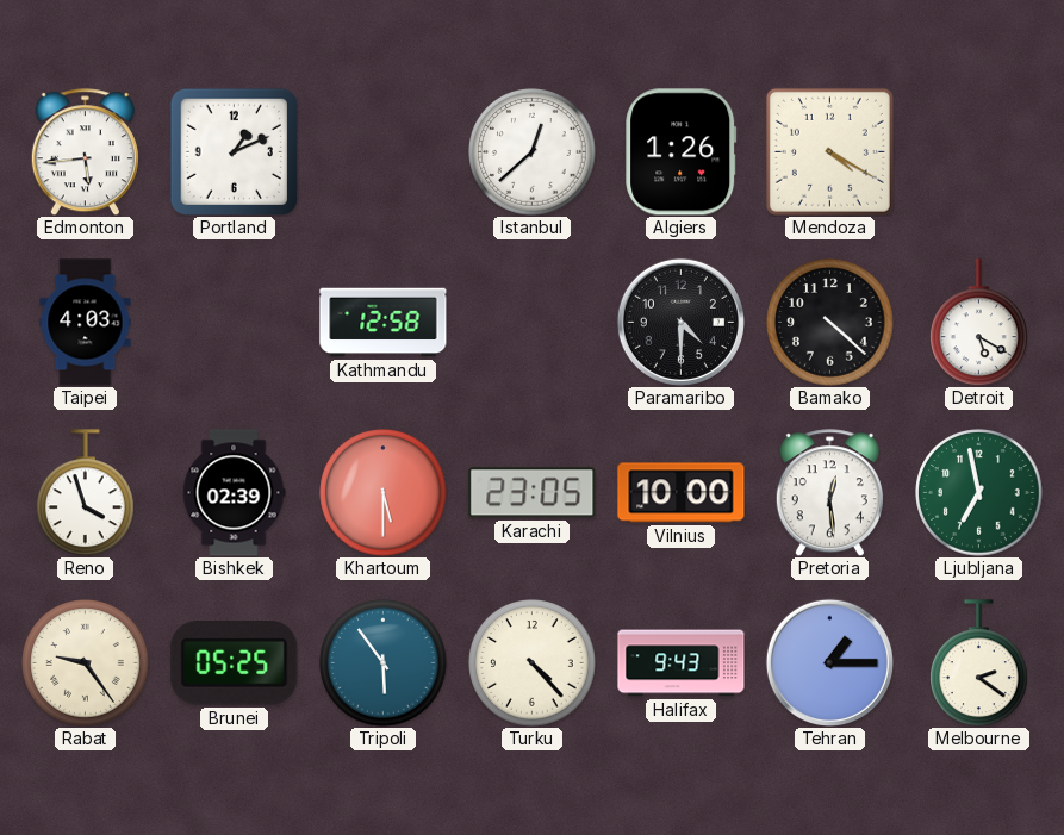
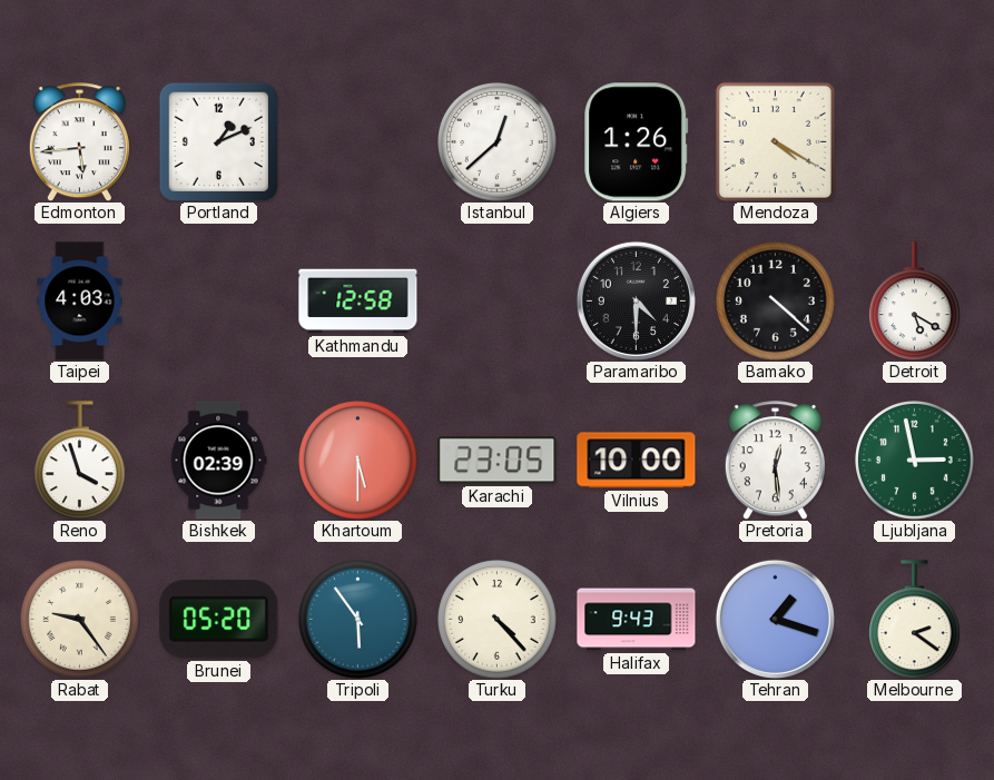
Ljubljana: 6:58 -> 2:58 (915, 461)
Brunei: 05:25 -> 05:20 (219, 620)
Tehran: 1:15 -> 1:18 (775, 619)
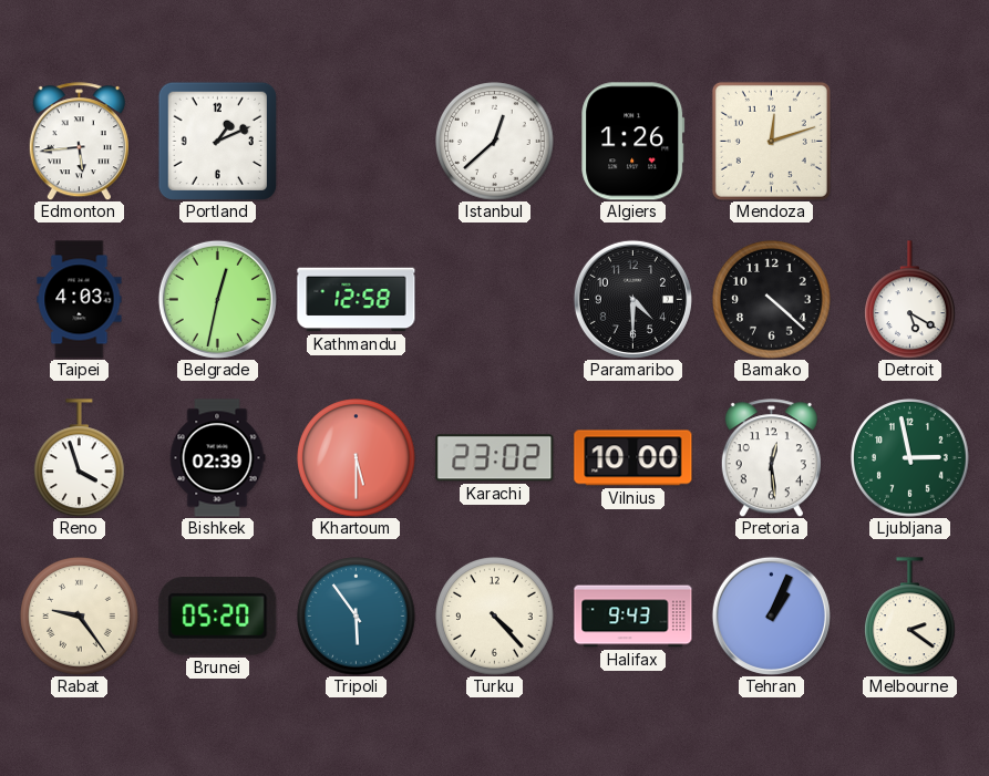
Mendoza: 4:20 -> 12:12 (771, 141)
Belgrade: none -> 12:32 (217, 299)
Karachi: 23:05 -> 23:02 (495, 458)
Tehran: 1:18 -> 1:04 (771, 615)
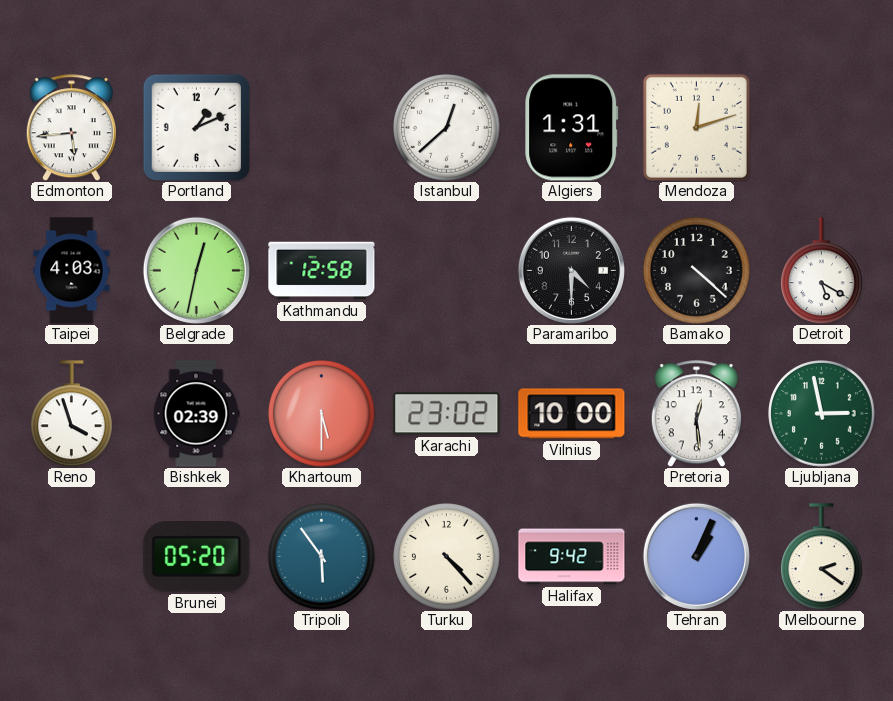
Algiers: 1:26 -> 1:31 (572, 128)
Rabat: 9:24 -> none (80, 617)
Halifax: 9:43 -> 9:42 (572, 557)
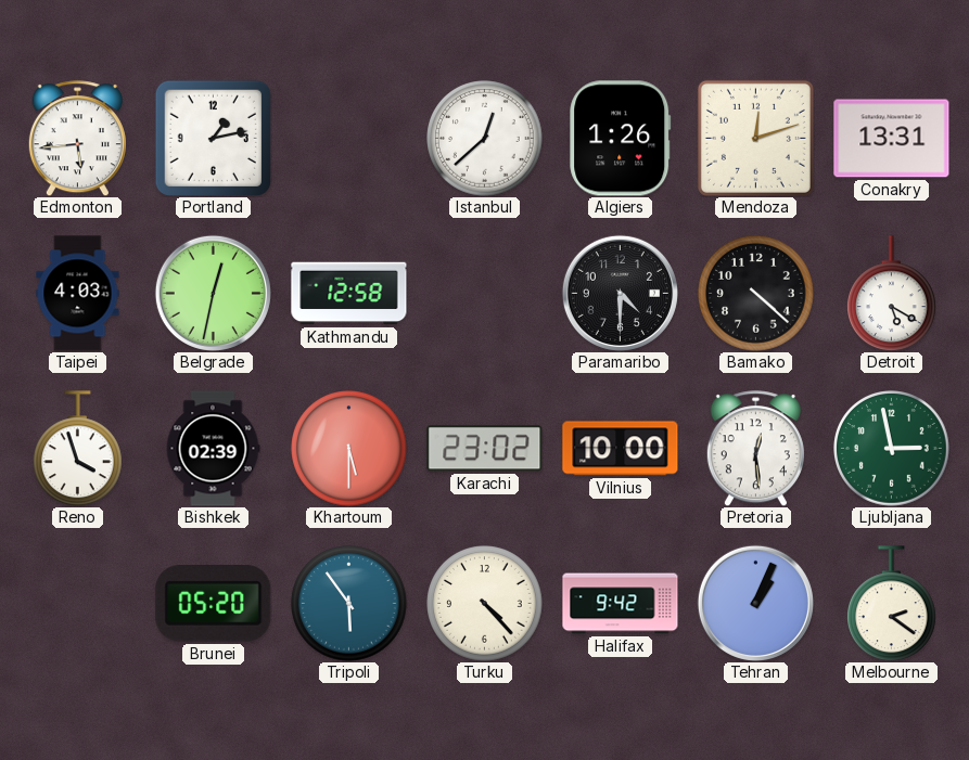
Portland: 1:11 -> 1:13 (213, 138)
Algiers: 1:31 -> 1:26 (621, 139)
Conakry: none -> 13:31 (892, 139)
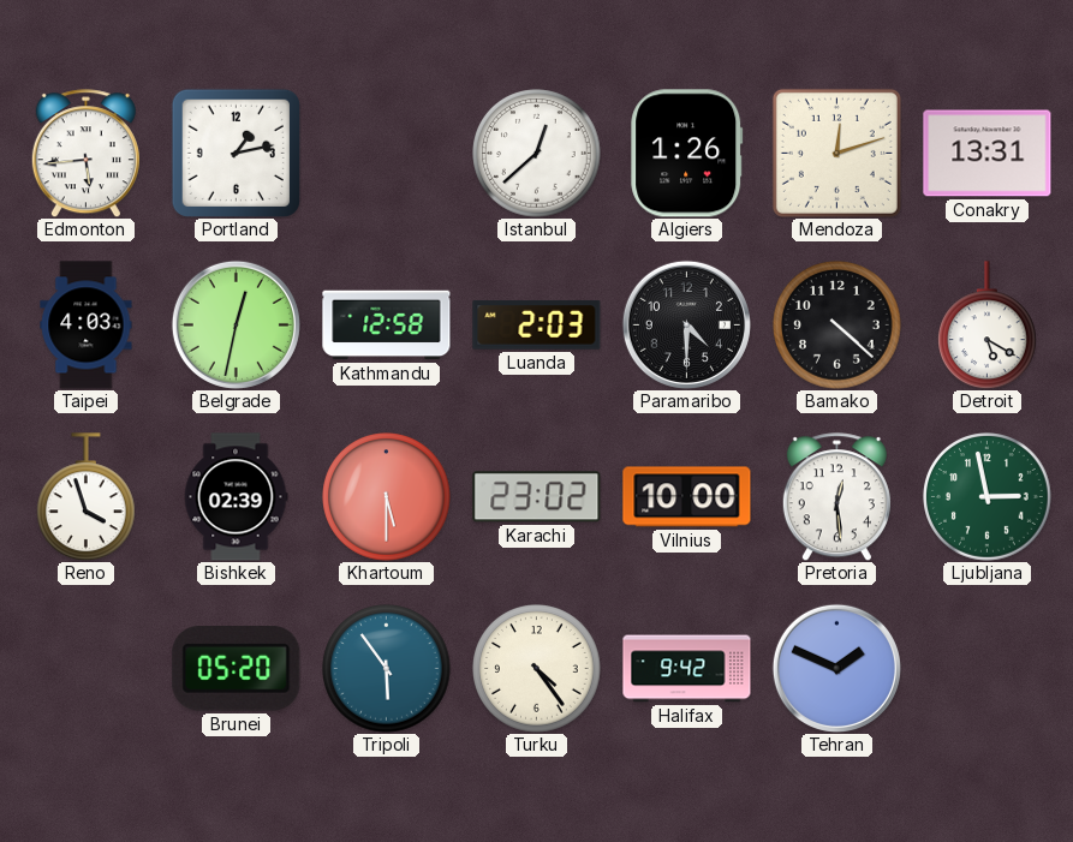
Luanda: none -> 2:03 (537, 326)
Turku: 4:23 -> 4:24 (537, 669)
Tehran: 1:04 -> 1:49 (836, 668)
Melbourne: 2:21 -> none (892, 604)
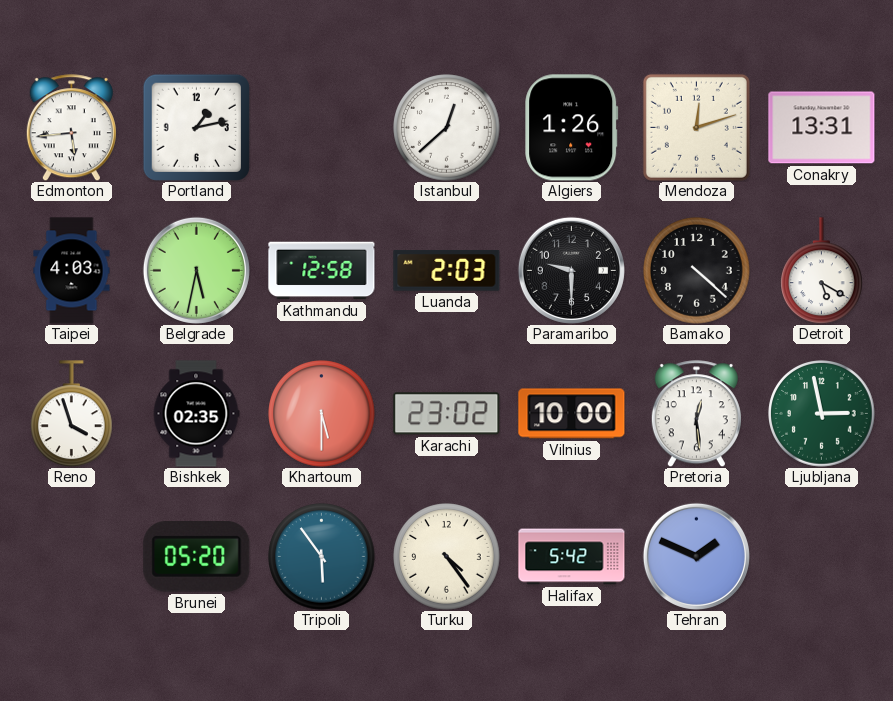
Belgrade: 12:32 -> 5:32 (196, 270)
Paramaribo: 4:30 -> 9:30 (571, 270)
Bishkek: 02:39 -> 02:35 (196, 414)
Halifax: 9:42 -> 5:42 (572, 557)
